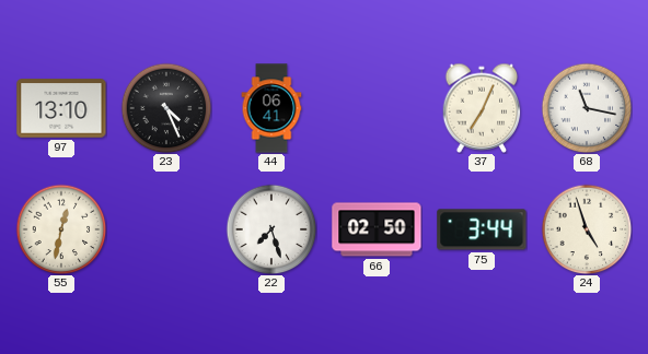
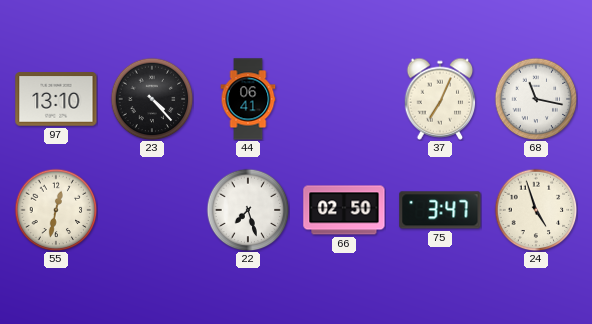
23: 4:26 -> 4:23 (152, 99)
75: 3:44 -> 3:47 (440, 210)
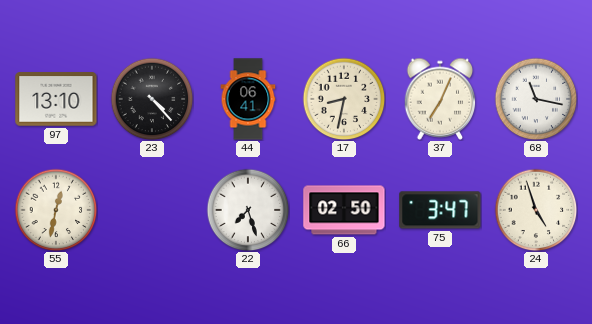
17: none -> 8:32 (344, 99)
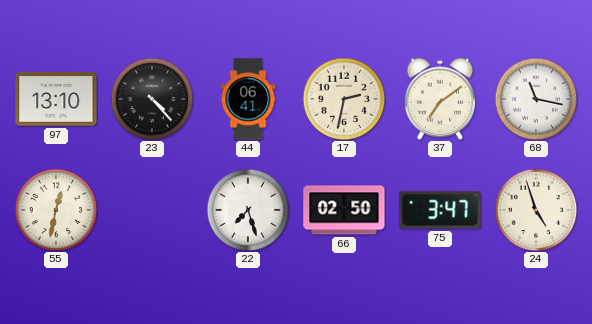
17: 8:32 -> 2:32 (344, 99)
37: 7:04 -> 7:09 (440, 99)
